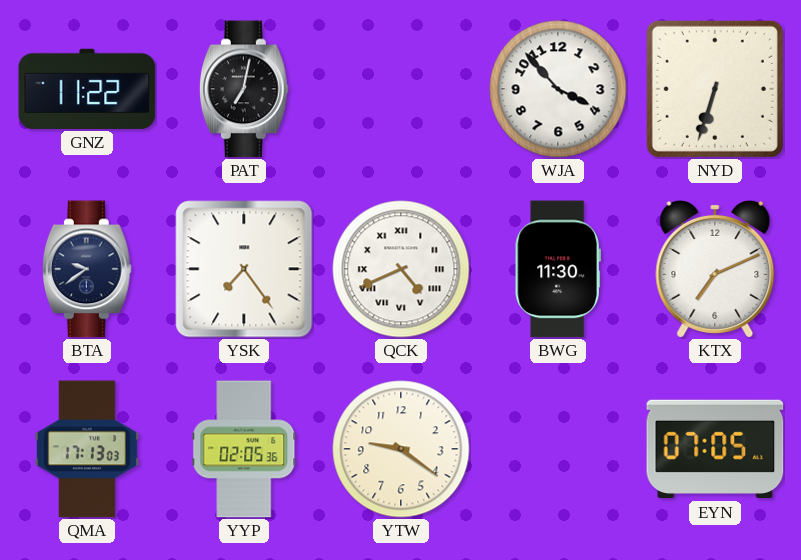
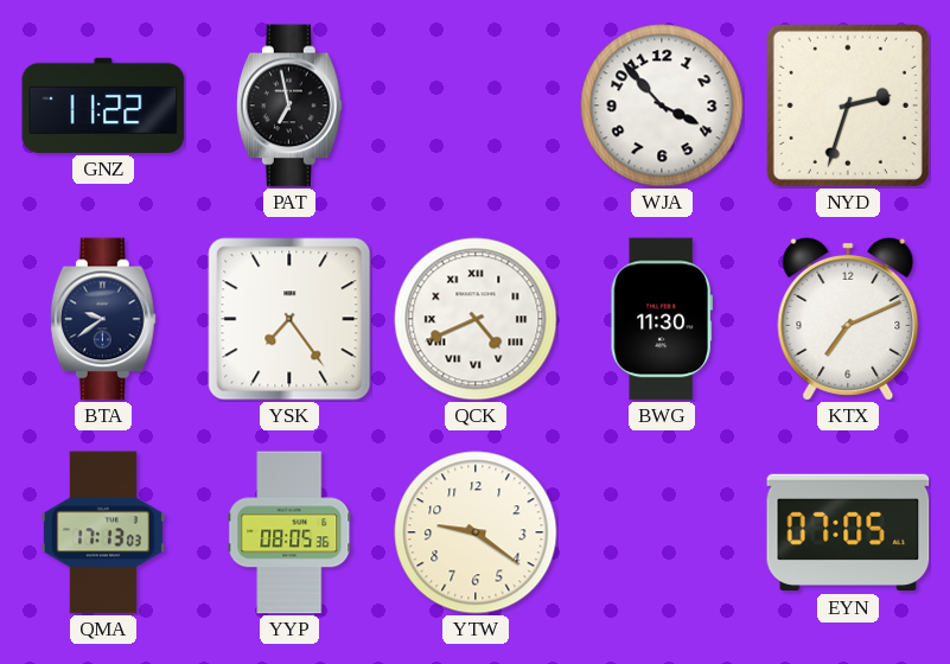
PAT: 7:02 -> 6:58 (289, 106)
NYD: 6:33 -> 2:33 (848, 106)
YYP: 02:05 -> 08:05 (289, 532)
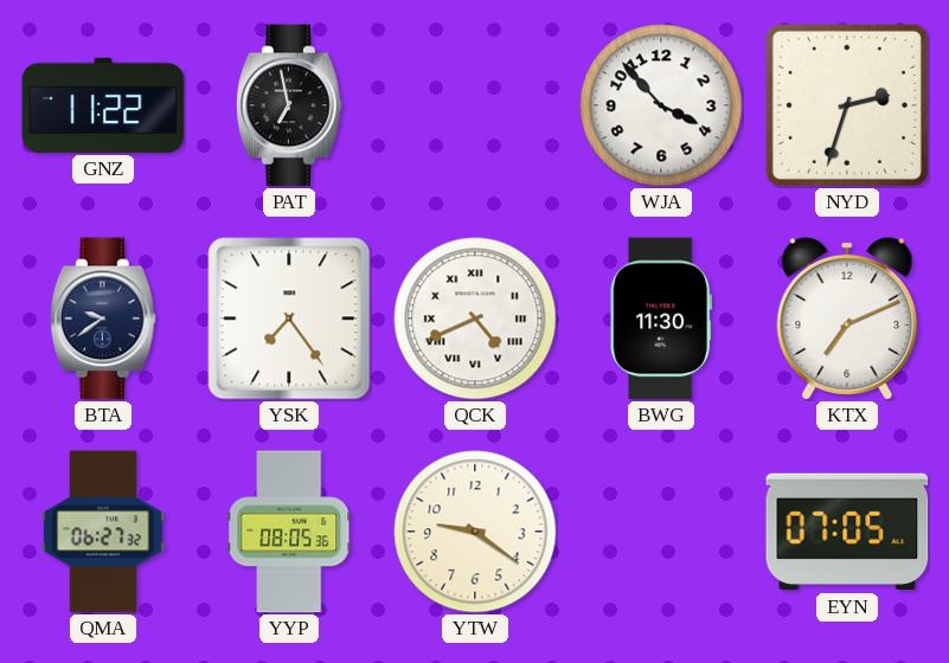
QMA: 17:13 -> 06:27 (103, 532)
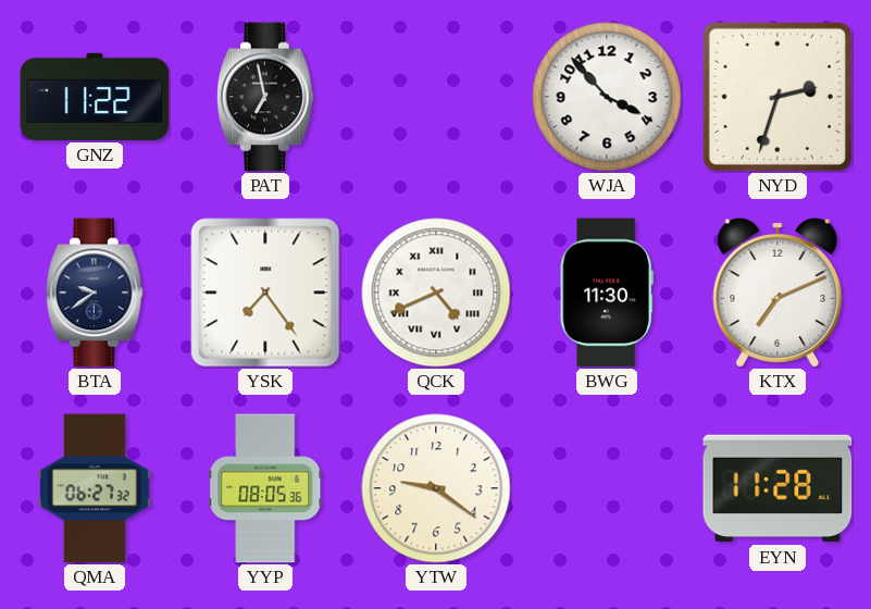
EYN: 07:05 -> 11:28 (777, 488)
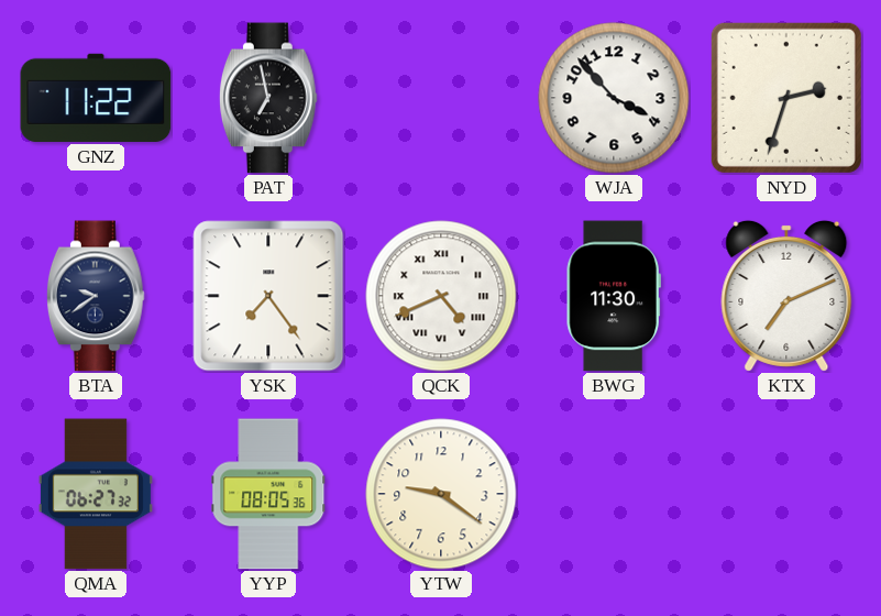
EYN: 11:28 -> none (777, 488)
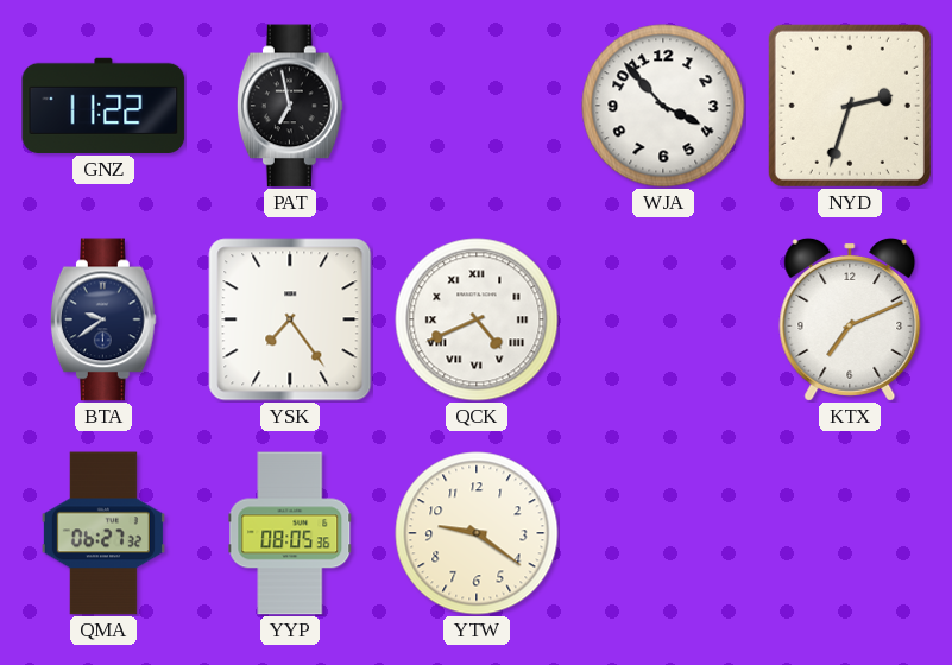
BWG: 11:30 -> none (614, 296)
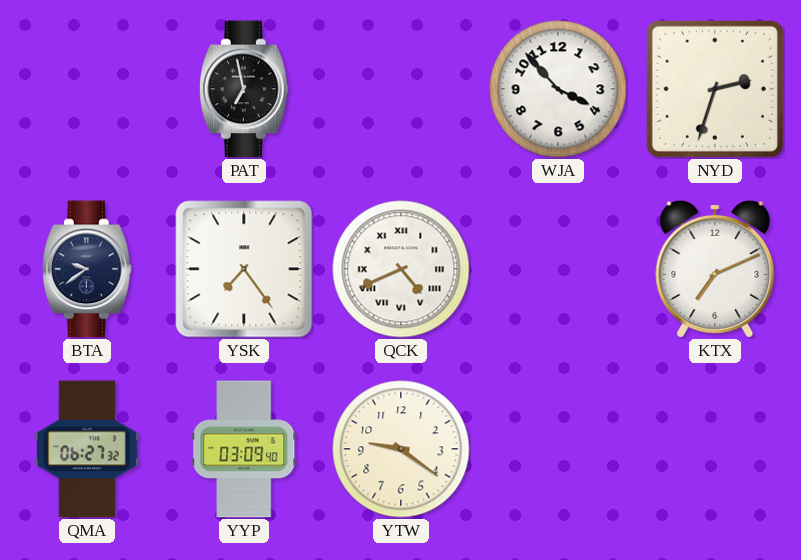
GNZ: 11:22 -> none (103, 106)
YYP: 08:05 -> 03:09 (244, 449)
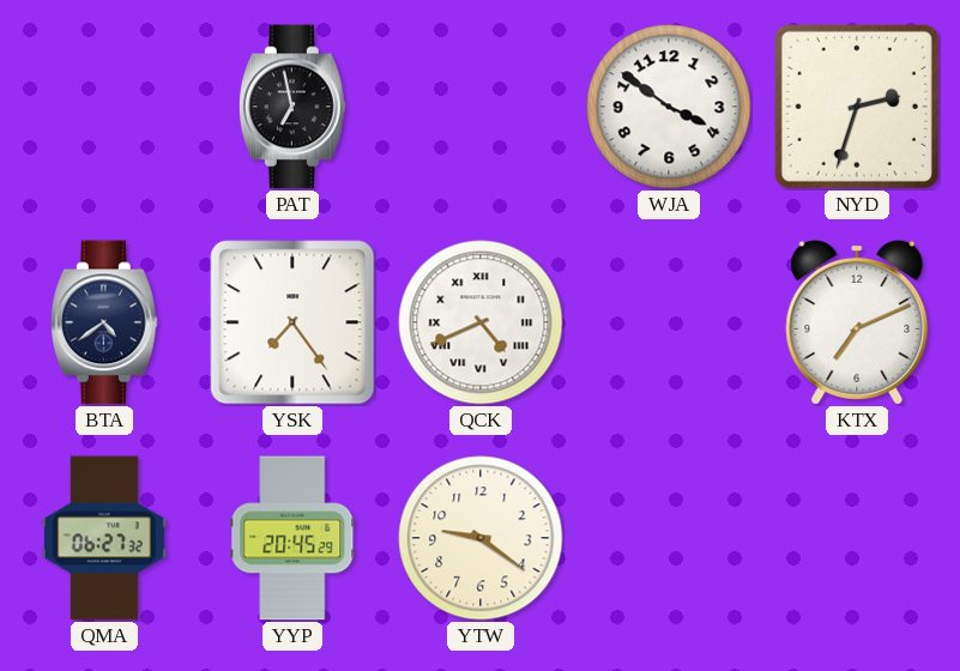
WJA: 3:53 -> 3:51 (669, 107)
BTA: 9:39 -> 4:39 (104, 322)
YYP: 03:09 -> 20:45 (292, 538)
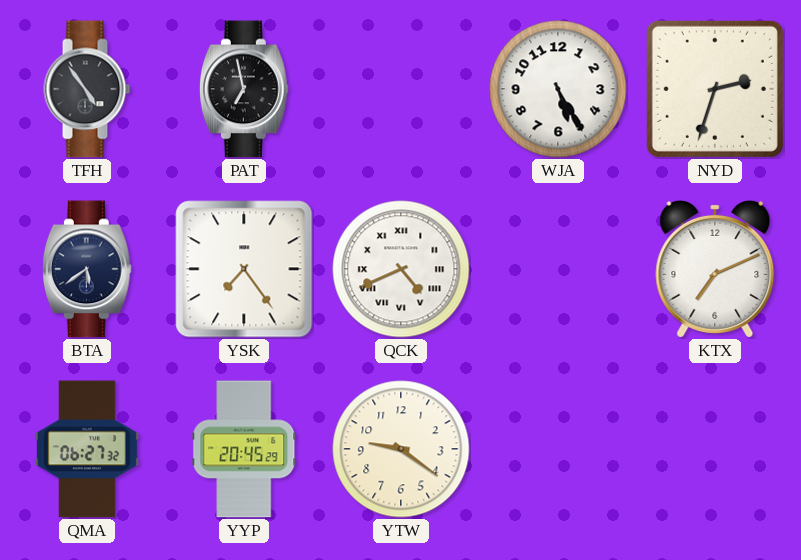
TFH: none -> 4:54 (87, 89)
WJA: 3:51 -> 5:25 (558, 89)
BTA: 4:39 -> 5:39 (87, 269)
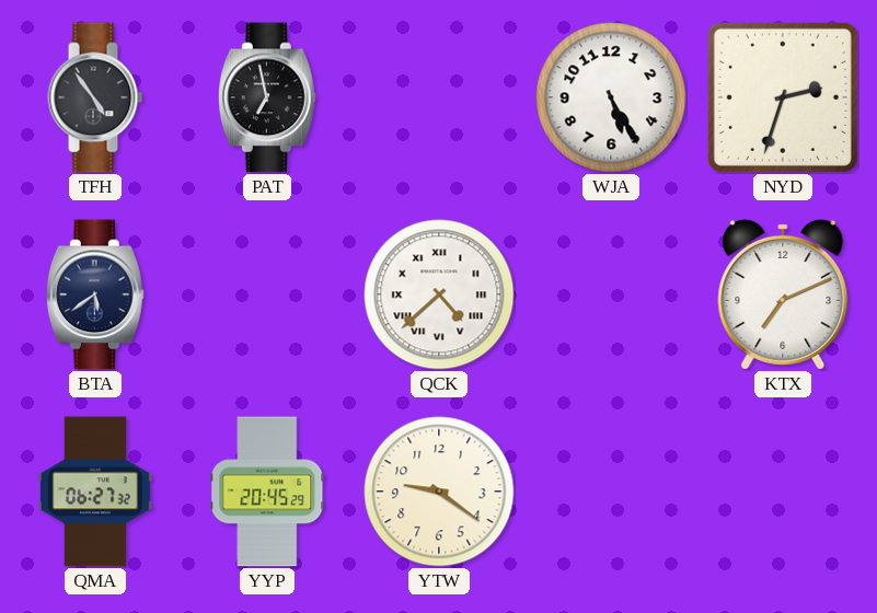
YSK: 7:24 -> none (244, 269)
QCK: 4:41 -> 4:38 (439, 294)
